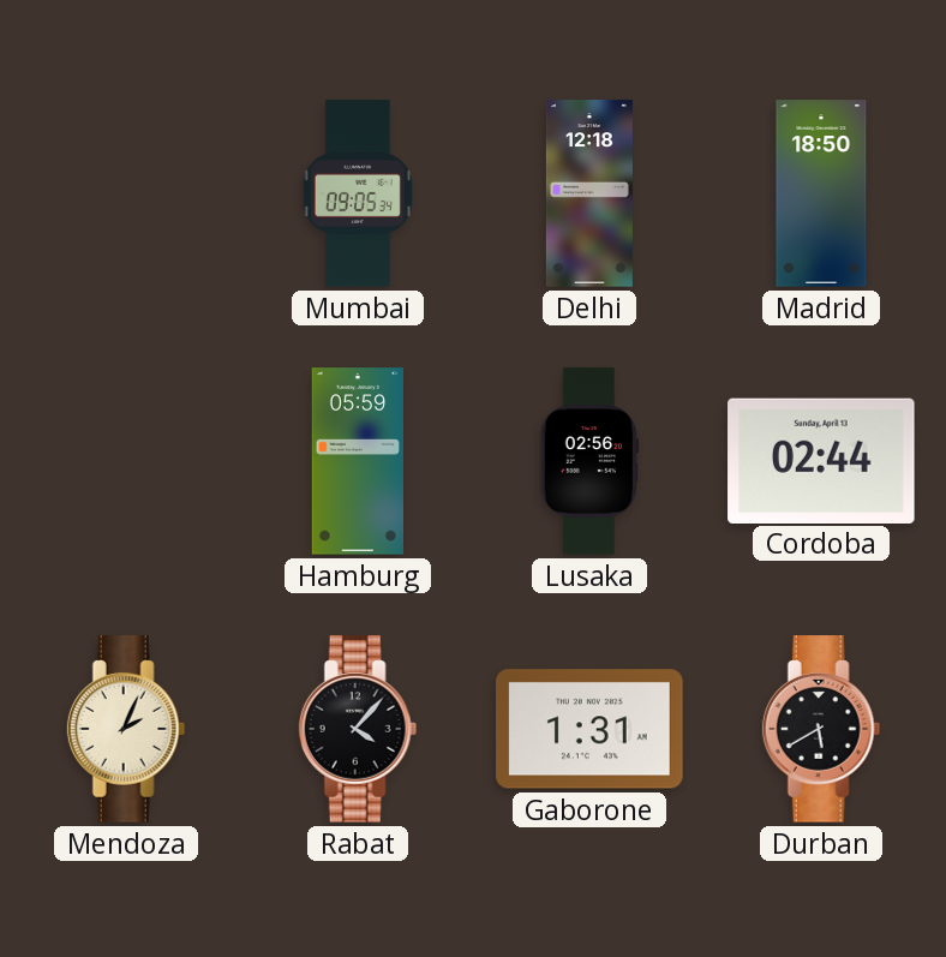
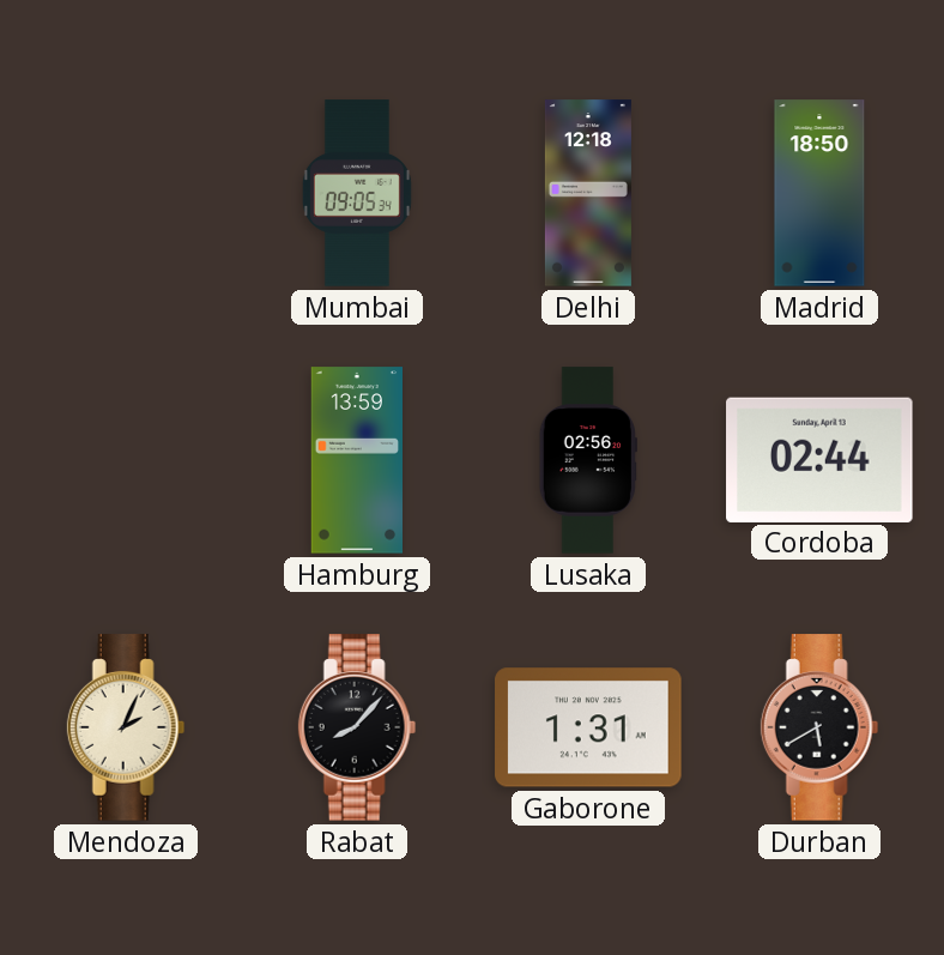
Hamburg: 05:59 -> 13:59 (356, 460)
Rabat: 4:07 -> 8:07 (357, 727)
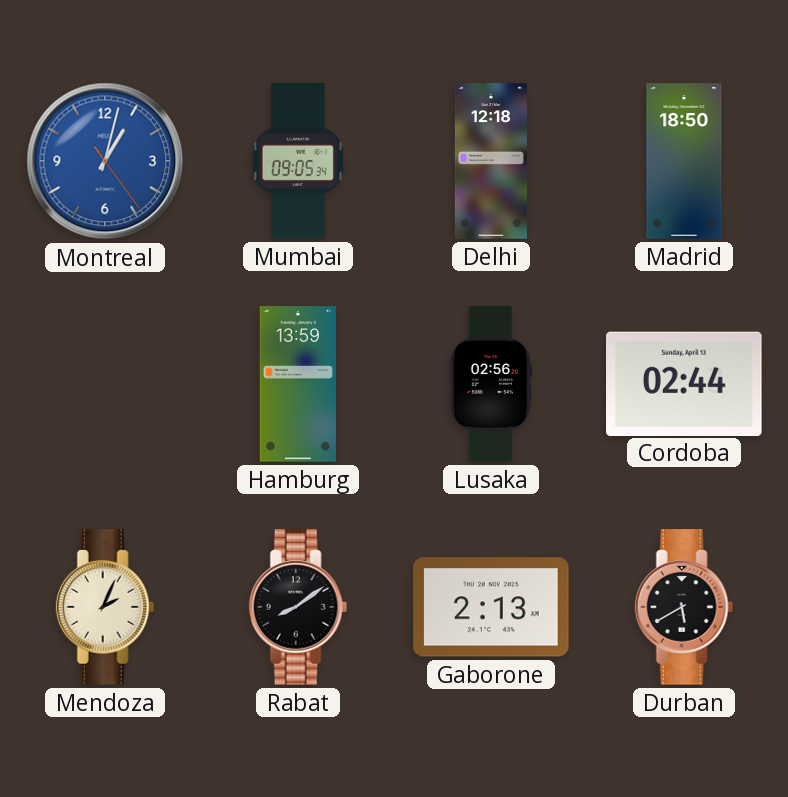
Montreal: none -> 1:02 (105, 161)
Rabat: 8:07 -> 8:09 (298, 607)
Gaborone: 1:31 -> 2:13 (491, 607)
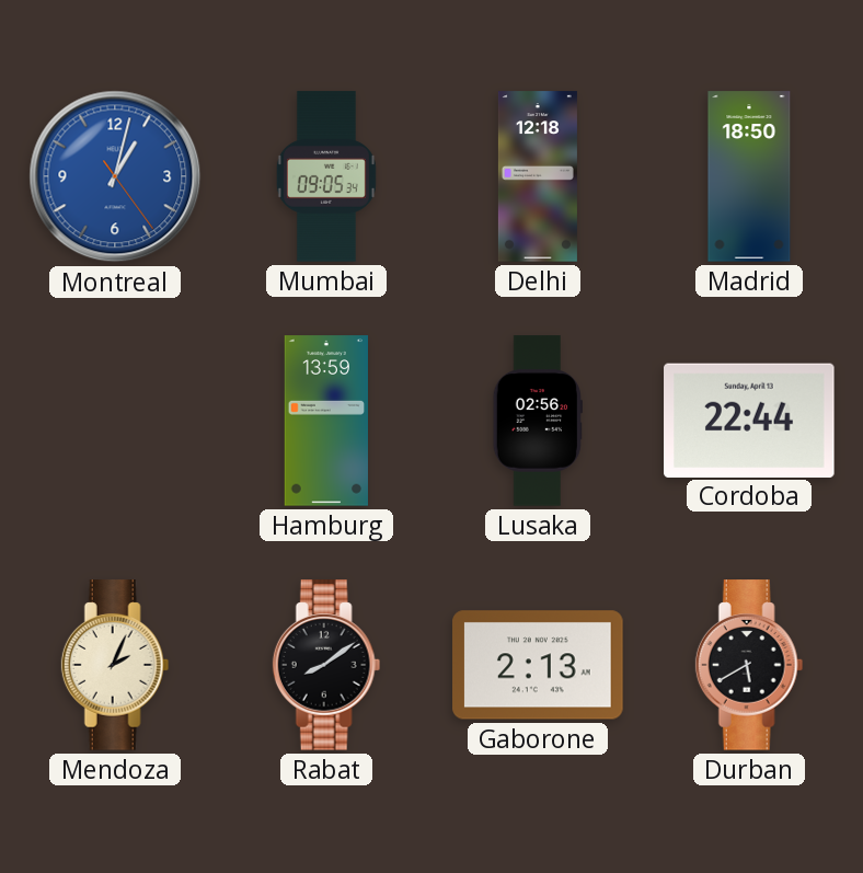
Cordoba: 02:44 -> 22:44 (749, 420)
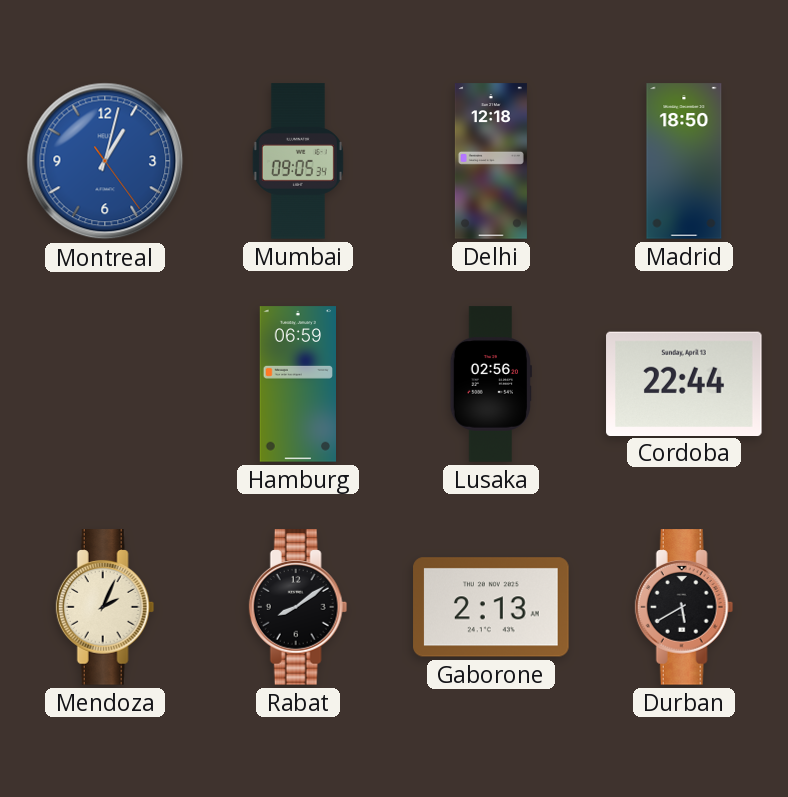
Hamburg: 13:59 -> 06:59 (297, 384)
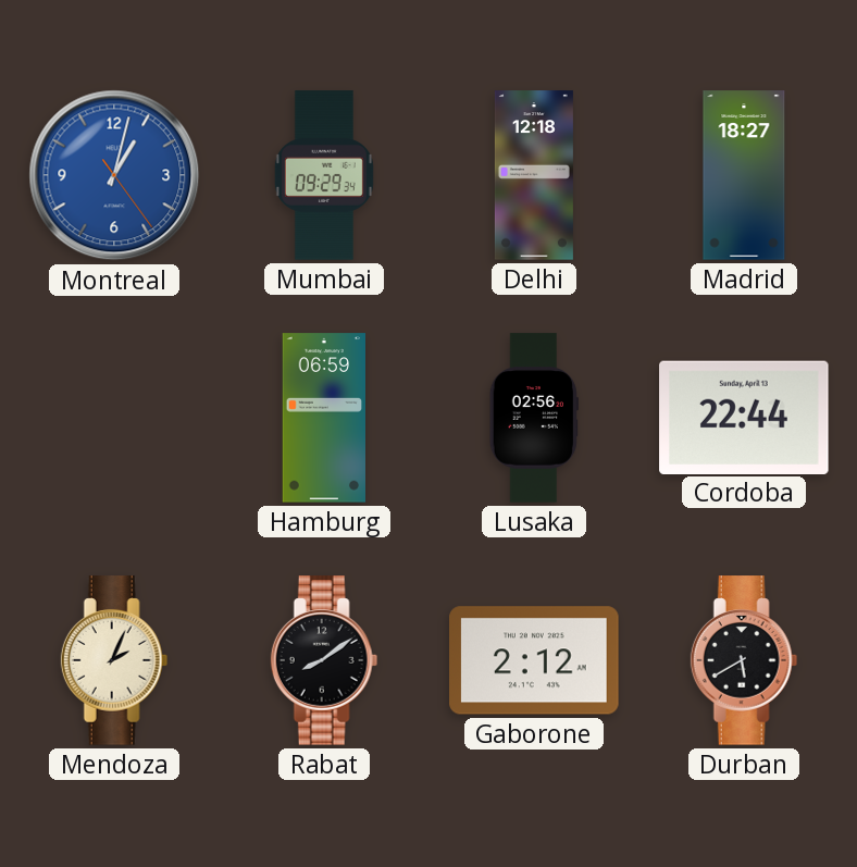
Mumbai: 09:05 -> 09:29 (324, 175)
Madrid: 18:50 -> 18:27 (744, 175)
Gaborone: 2:13 -> 2:12 (534, 660)
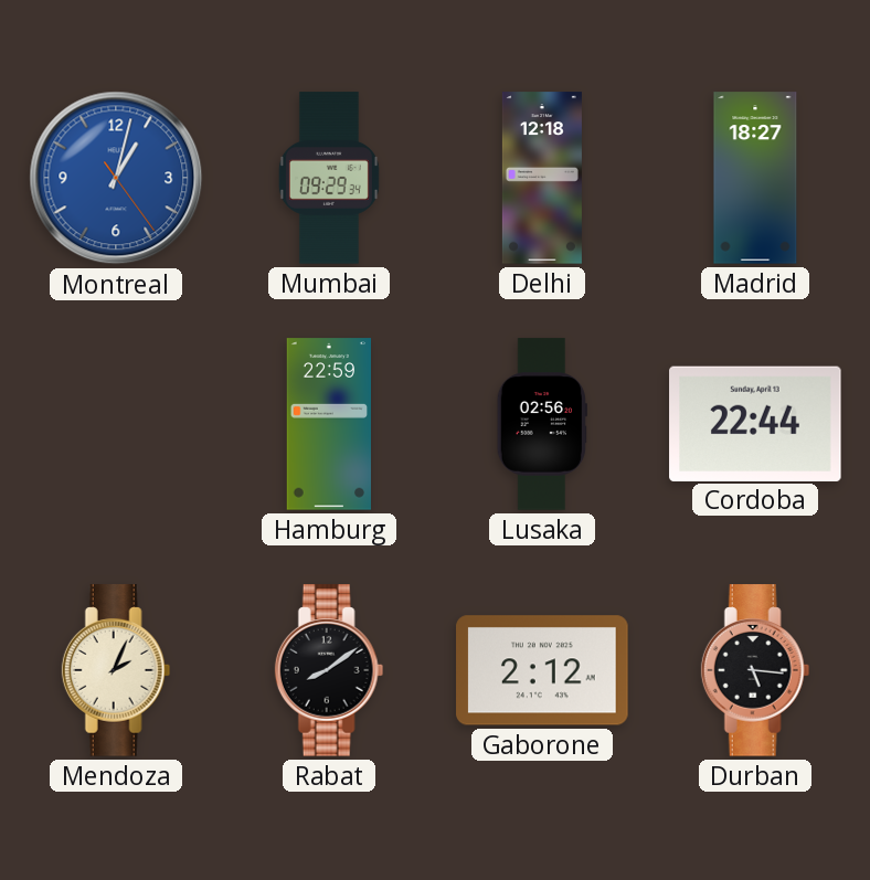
Hamburg: 06:59 -> 22:59 (328, 424)
Durban: 5:40 -> 5:16 (755, 670)
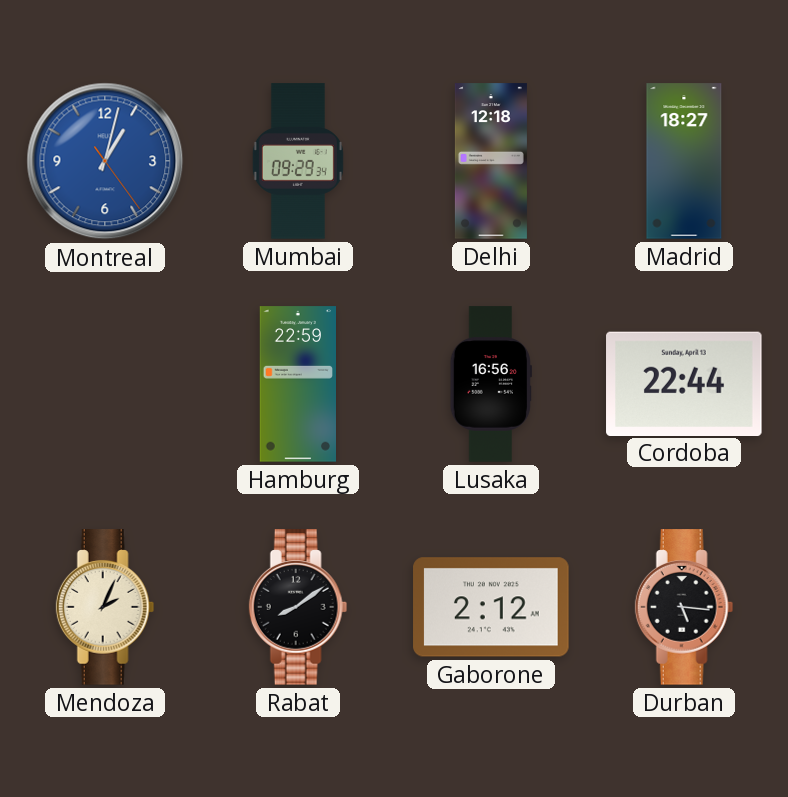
Lusaka: 02:56 -> 16:56 (491, 384)
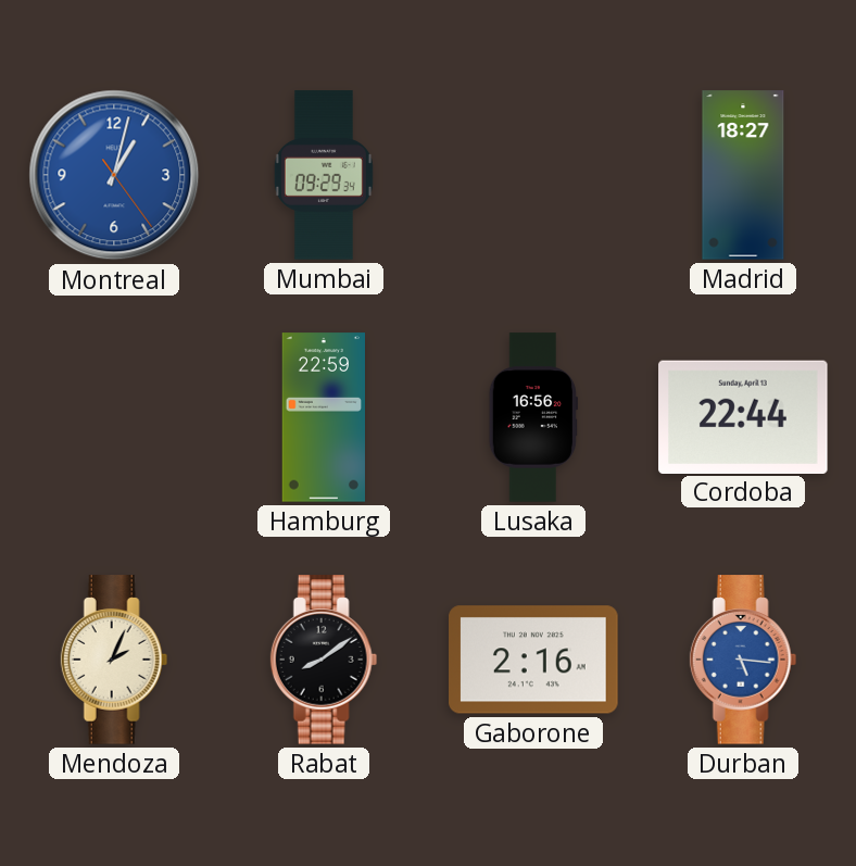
Delhi: 12:18 -> none (491, 161)
Gaborone: 2:12 -> 2:16 (533, 660)
Durban dial: black -> blue (743, 660)
